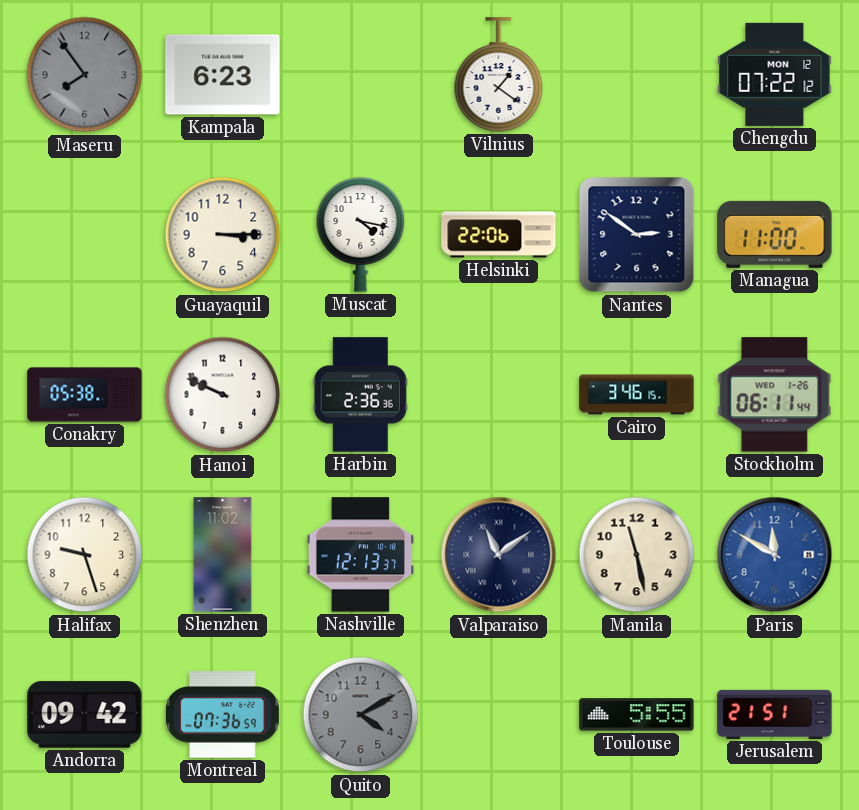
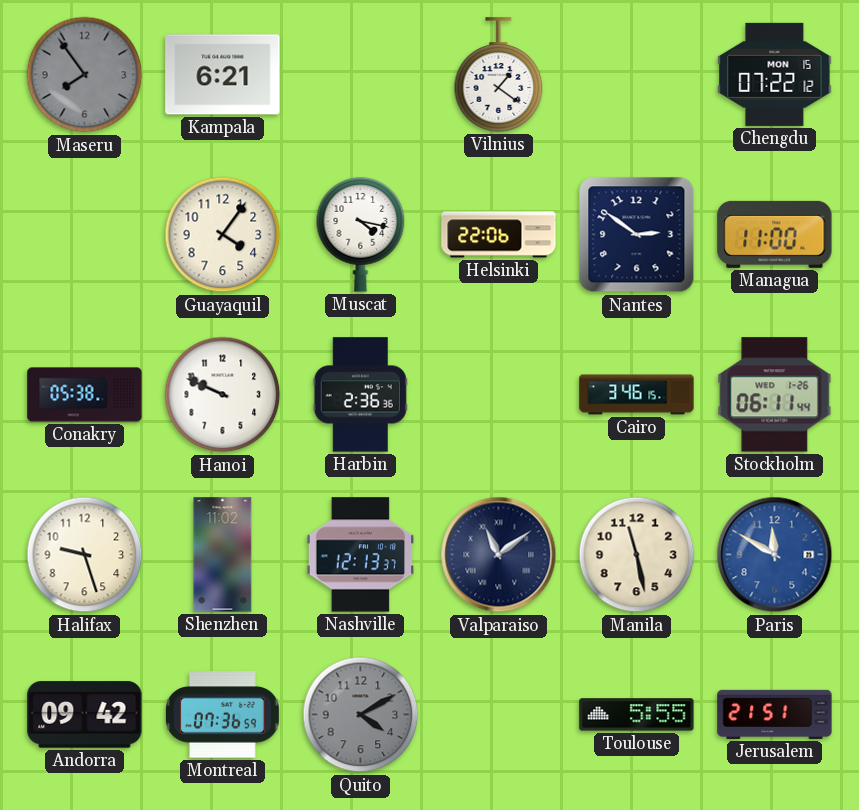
Kampala: 6:23 -> 6:21 (223, 75)
Chengdu date: MON 12 -> MON 15 (775, 74)
Guayaquil: 3:15 -> 4:06 (223, 235)
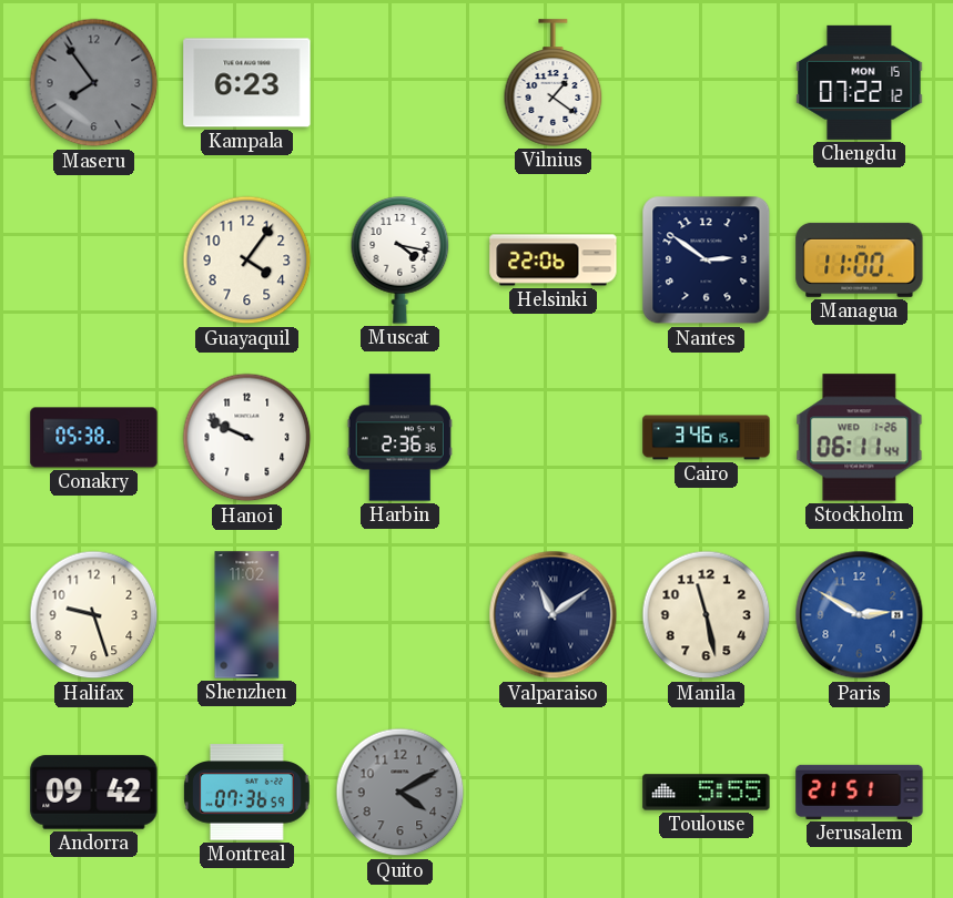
Kampala: 6:21 -> 6:23 (247, 83)
Nashville: 12:13 -> none (361, 555)
Paris: 11:50 -> 2:50 (860, 615)
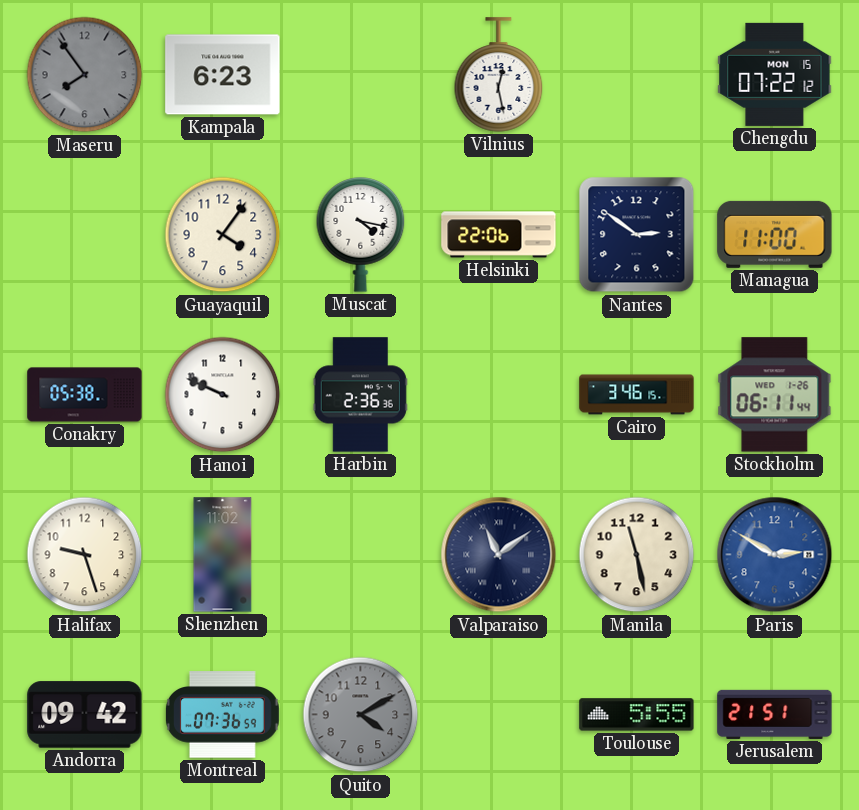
Vilnius: 1:21 -> 12:28 (499, 75)
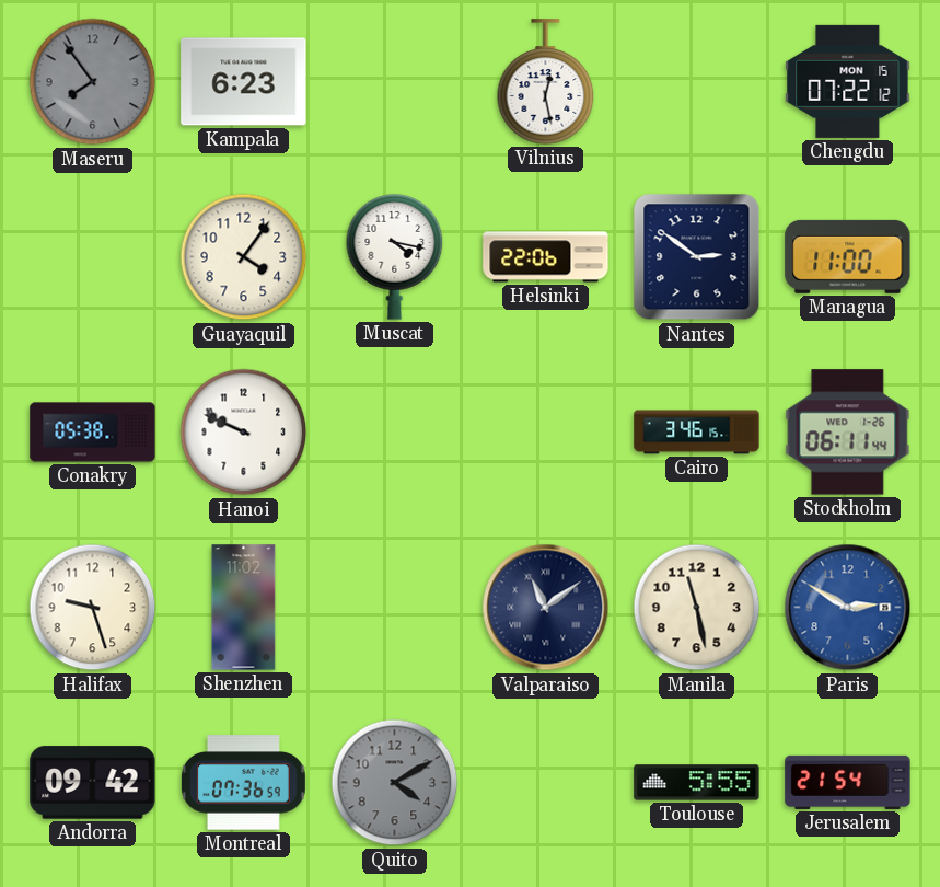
Harbin: 2:36 -> none (360, 395)
Jerusalem: 21:51 -> 21:54 (848, 782)
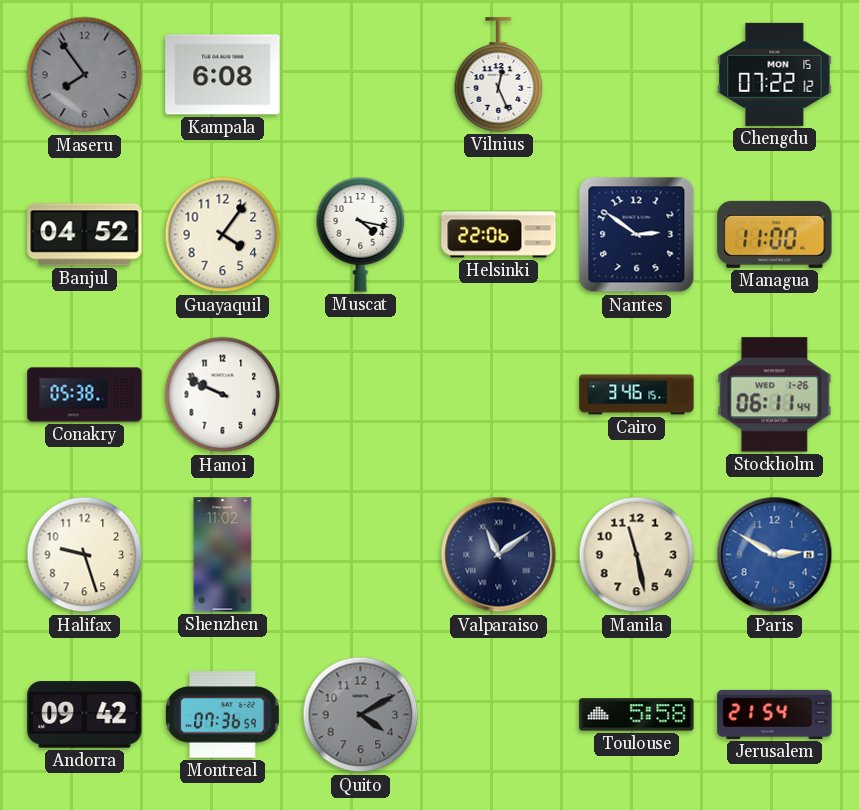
Kampala: 6:23 -> 6:08 (223, 75)
Vilnius: 12:28 -> 12:26 (499, 75)
Banjul: none -> 04:52 (85, 235)
Toulouse: 5:55 -> 5:58 (637, 715)
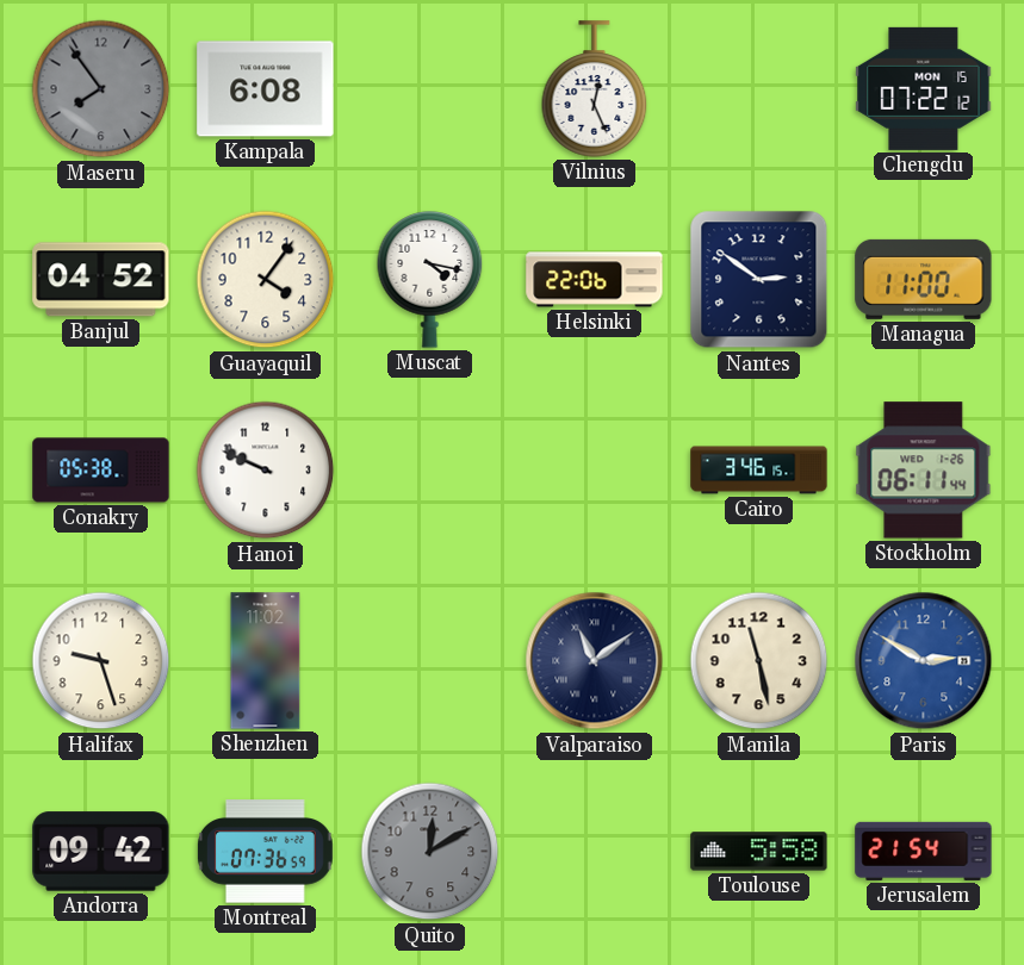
Quito: 4:10 -> 12:10 (430, 852)
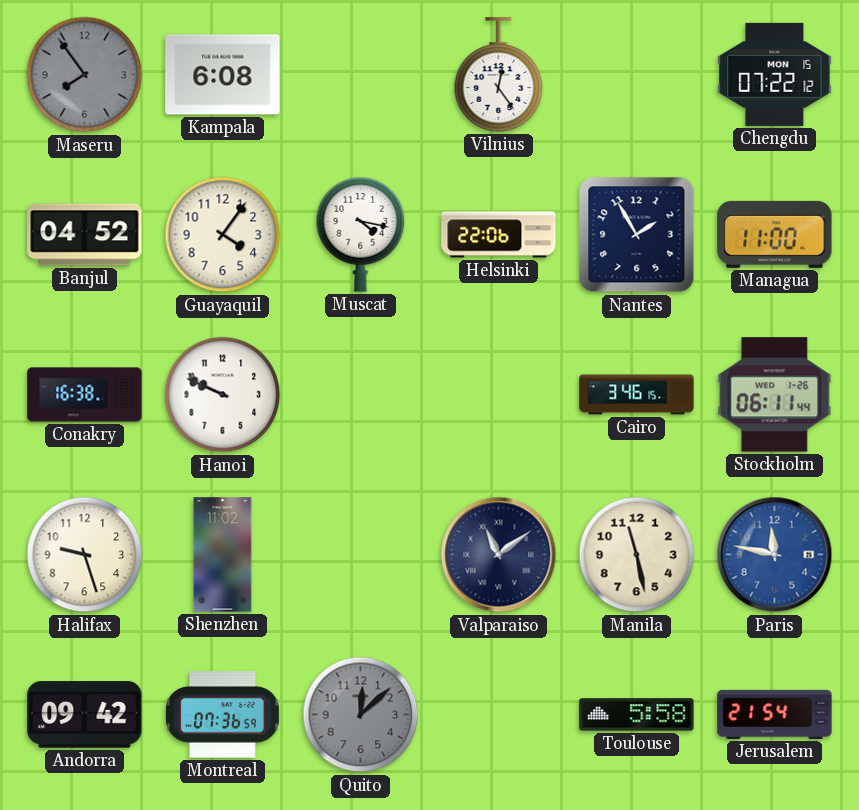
Vilnius: 12:26 -> 12:24 (499, 75)
Nantes: 2:51 -> 1:55 (637, 235)
Conakry: 05:38 -> 16:38 (85, 395)
Paris: 2:50 -> 11:47 (775, 555)
Quito: 12:10 -> 12:08 (361, 715)
